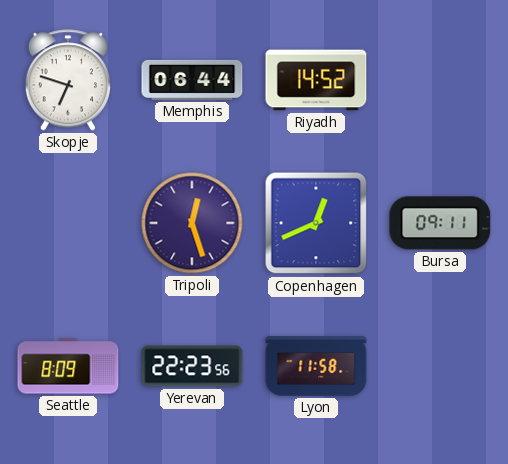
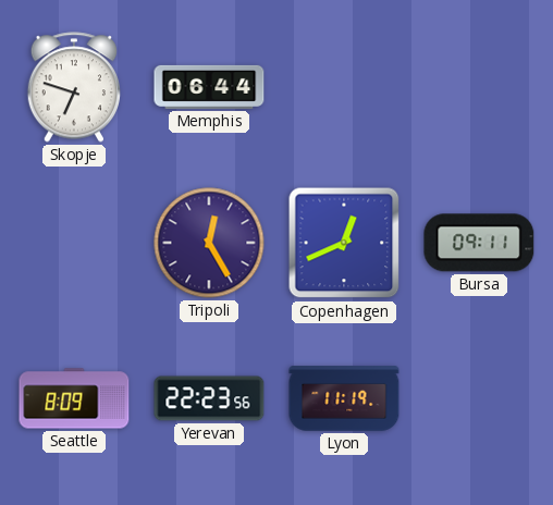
Riyadh: 14:52 -> none (316, 80)
Tripoli: 12:27 -> 12:25 (209, 243)
Lyon: 11:58 -> 11:19 (344, 398)
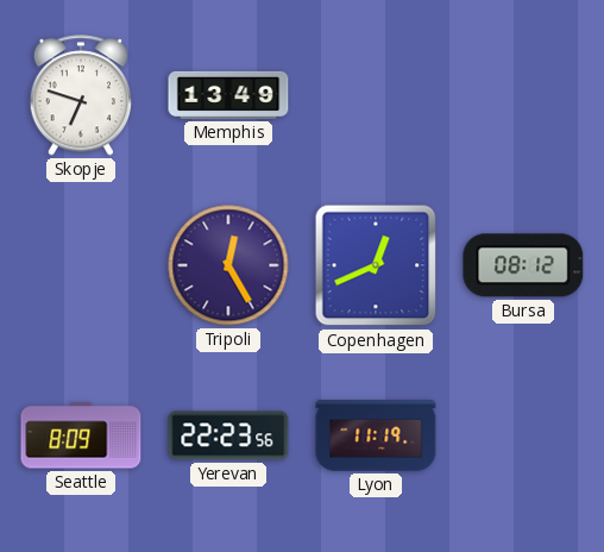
Memphis: 06:44 -> 13:49 (228, 95)
Bursa: 09:11 -> 08:12 (523, 265)
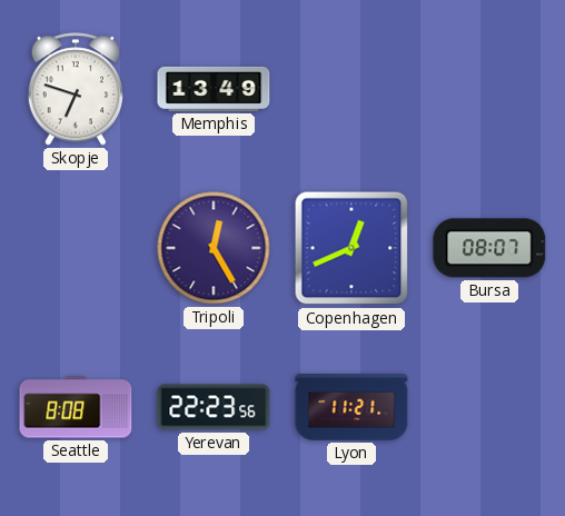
Bursa: 08:12 -> 08:07 (489, 248)
Seattle: 8:09 -> 8:08 (76, 407)
Lyon: 11:19 -> 11:21 (351, 407)
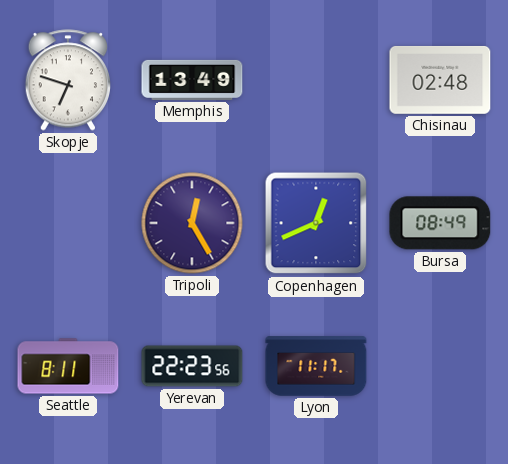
Chisinau: none -> 02:48 (440, 80)
Bursa: 08:07 -> 08:49 (440, 223)
Seattle: 8:08 -> 8:11 (68, 366)
Lyon: 11:21 -> 11:17 (316, 366)
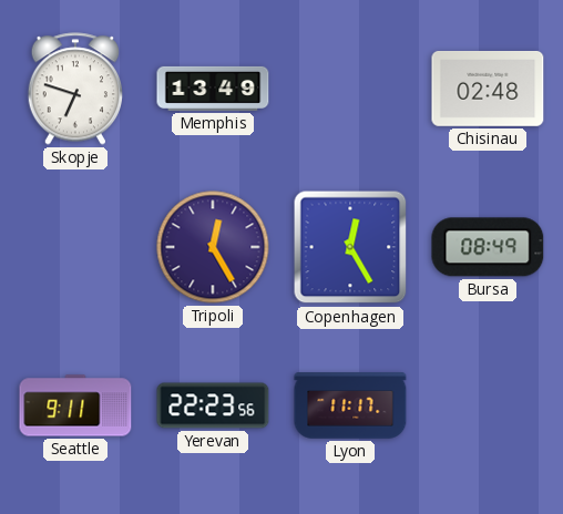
Copenhagen: 12:41 -> 12:25 (350, 247)
Seattle: 8:11 -> 9:11 (75, 405)
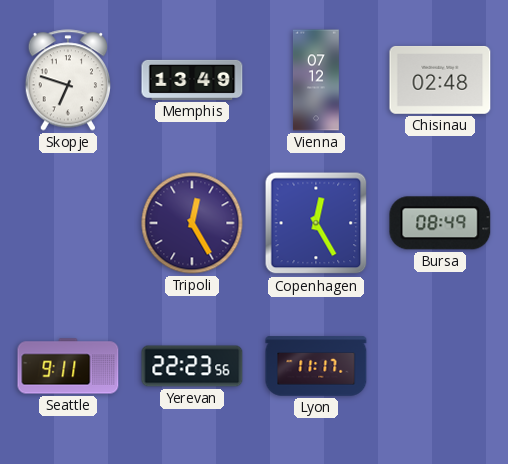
Vienna: none -> 07:12 (316, 80)
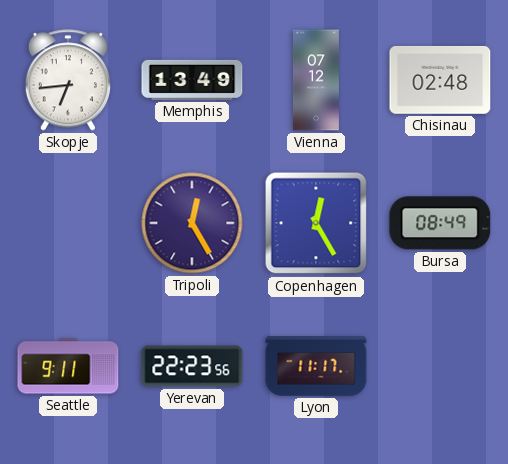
Skopje: 6:48 -> 6:44 (67, 80)
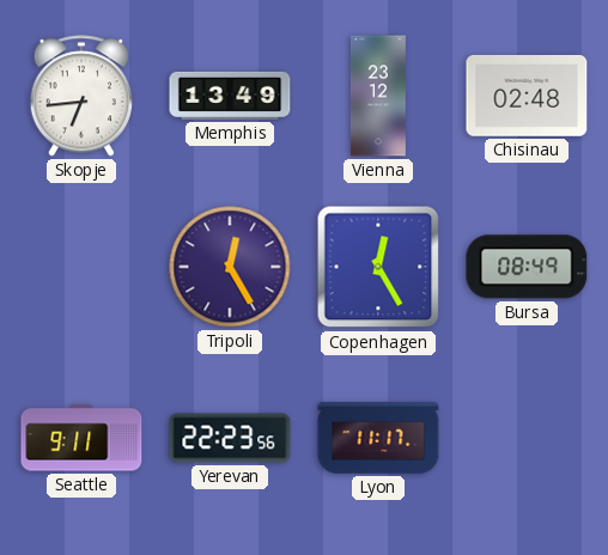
Vienna: 07:12 -> 23:12 (378, 96)
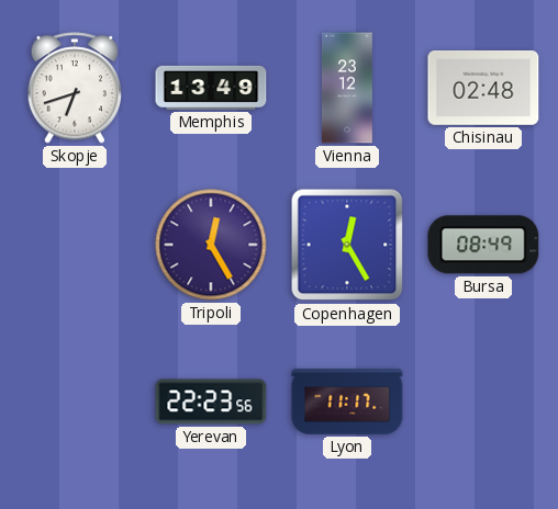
Skopje: 6:44 -> 6:42 (74, 88)
Seattle: 9:11 -> none (81, 438)
